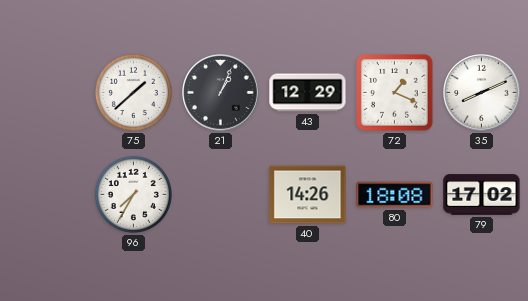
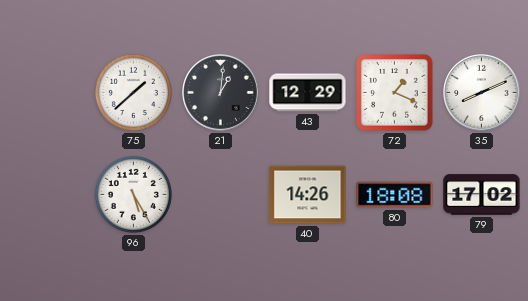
21: 1:04 -> 1:01 (221, 93)
96: 7:35 -> 5:25 (133, 194)
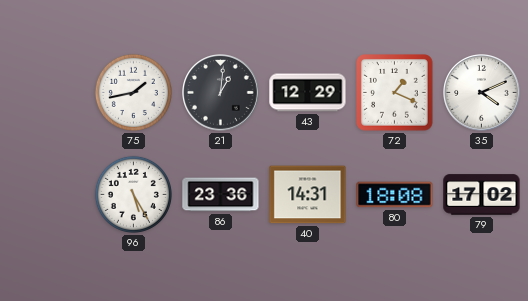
75: 1:38 -> 1:43 (133, 92)
35: 8:11 -> 4:11 (482, 93)
86: none -> 23:36 (221, 195)
40: 14:26 -> 14:31 (308, 195)
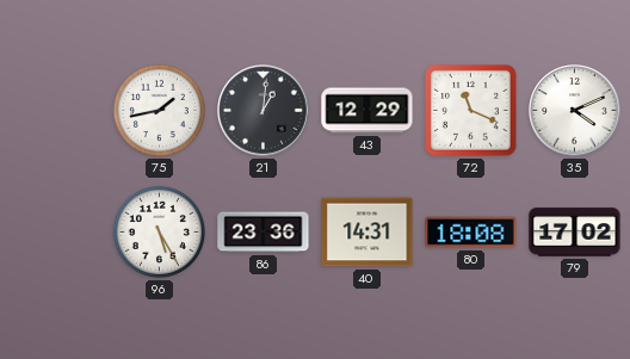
72: 1:19 -> 11:19 (471, 111)
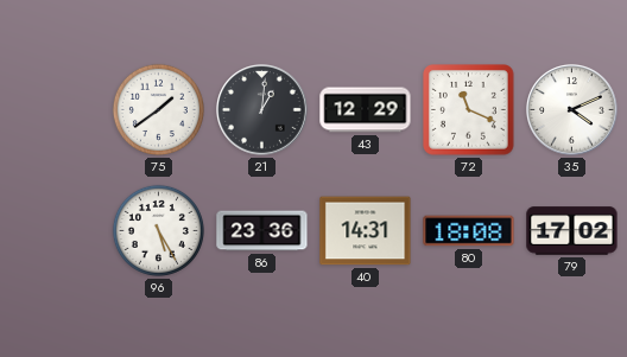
75: 1:43 -> 1:39 (158, 109)
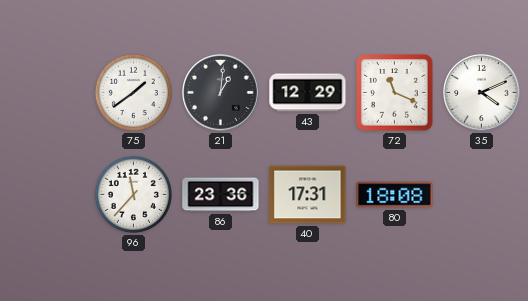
96: 5:25 -> 11:37 (133, 194)
40: 14:31 -> 17:31 (308, 195)
79: 17:02 -> none (572, 231)
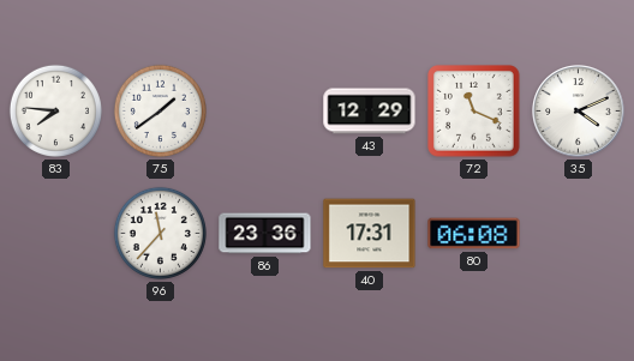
83: none -> 7:46 (55, 110)
21: 1:01 -> none (221, 93)
80: 18:08 -> 06:08 (474, 234)
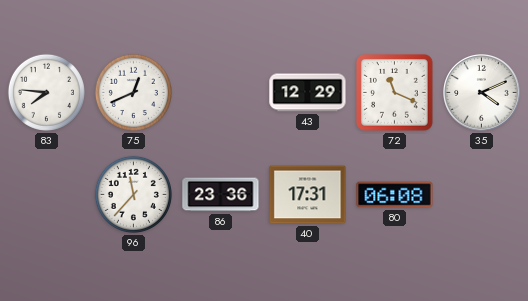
75: 1:39 -> 12:41 (133, 92)
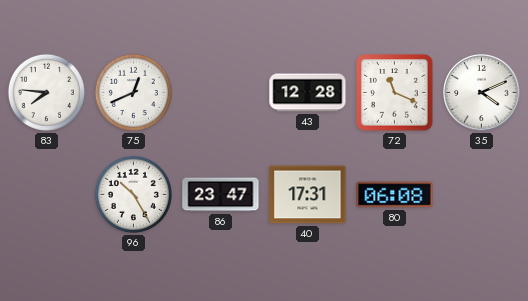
43: 12:29 -> 12:28 (308, 93)
96: 11:37 -> 10:25 (133, 194)
86: 23:36 -> 23:47 (221, 195)
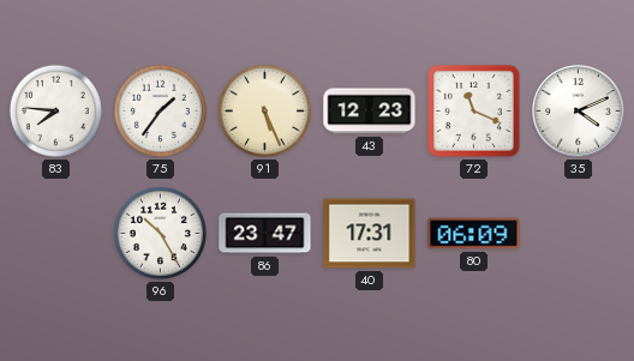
75: 12:41 -> 1:36 (160, 110)
91: none -> 5:26 (264, 110)
43: 12:28 -> 12:23 (370, 112)
80: 06:08 -> 06:09 (474, 234)
